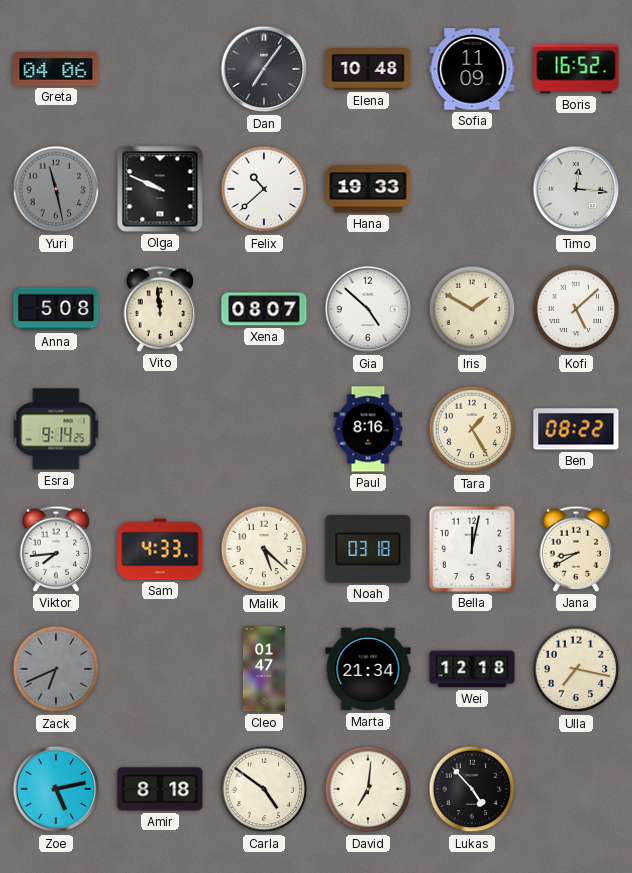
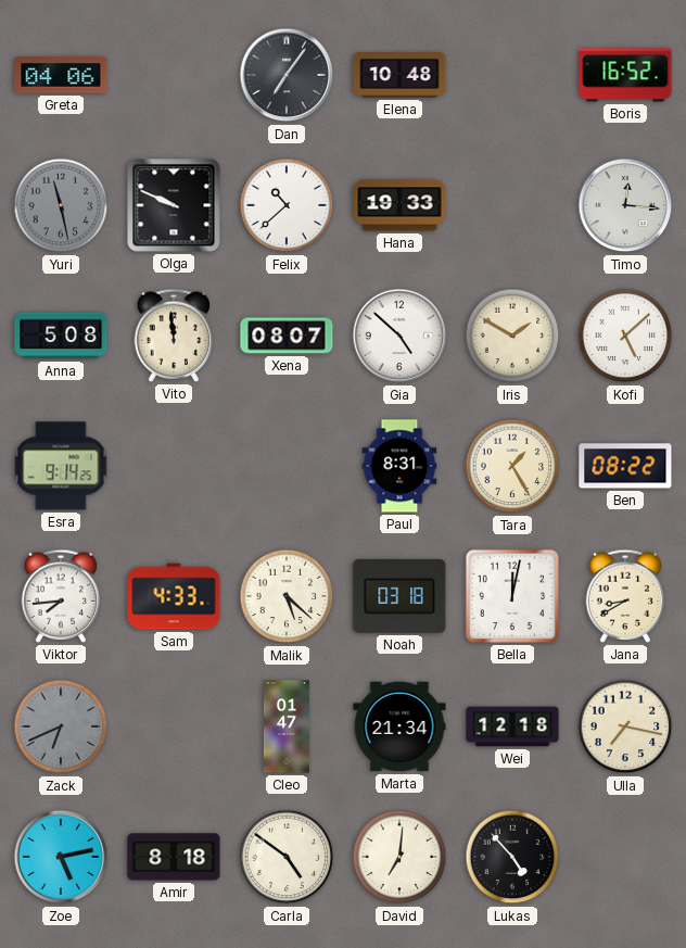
Sofia: 11:09 -> none (472, 69)
Paul: 8:16 -> 8:31 (399, 466)
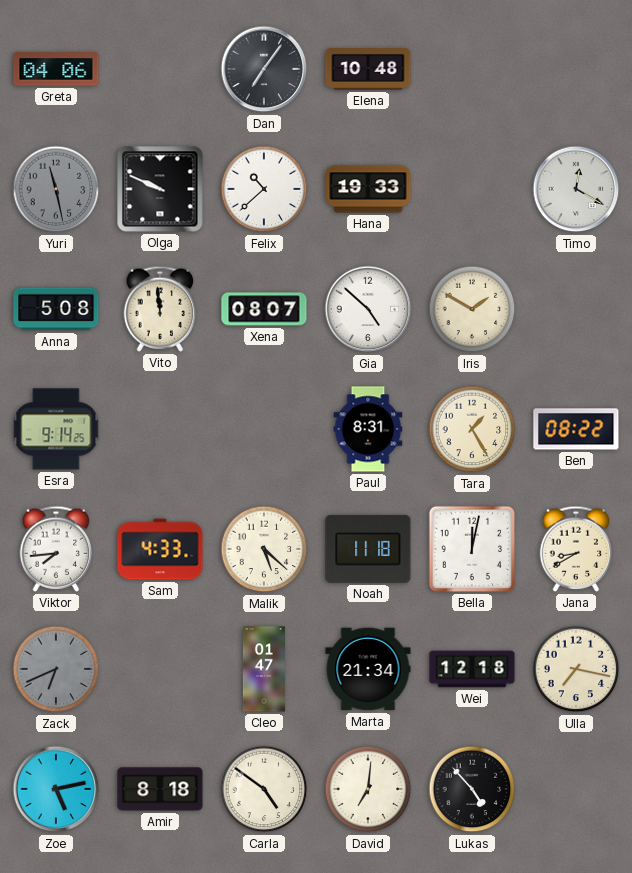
Boris: 16:52 -> none (625, 75)
Timo: 12:16 -> 12:20 (576, 189)
Kofi: 5:08 -> none (625, 336)
Noah: 03:18 -> 11:18 (368, 549)
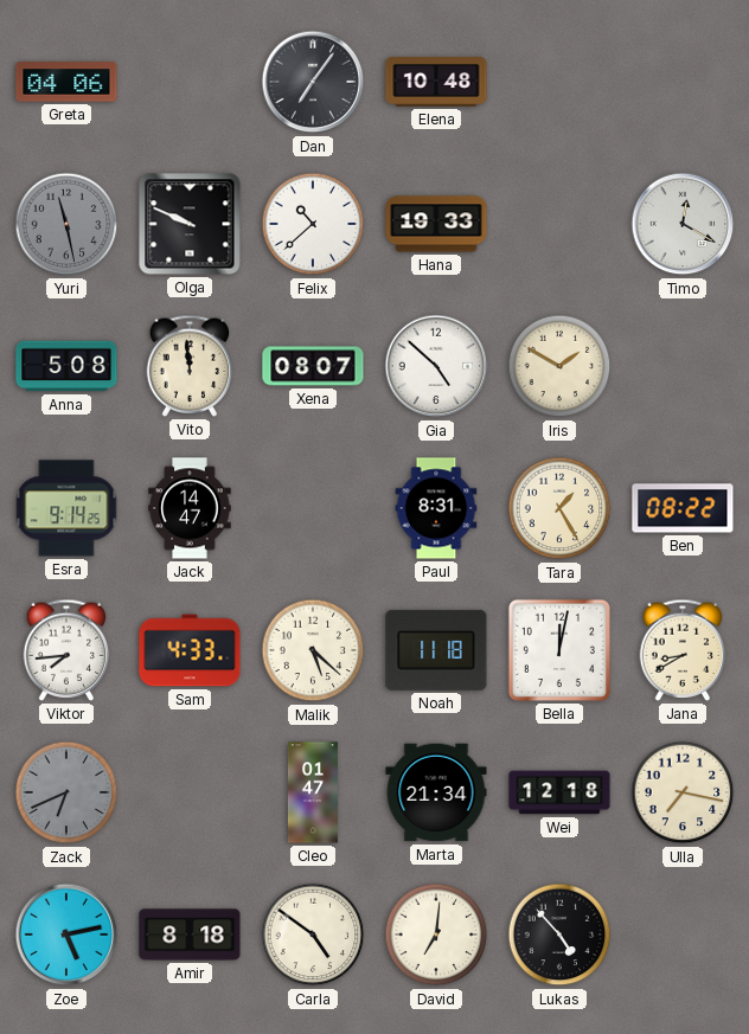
Jack: none -> 14:47 (190, 508)
